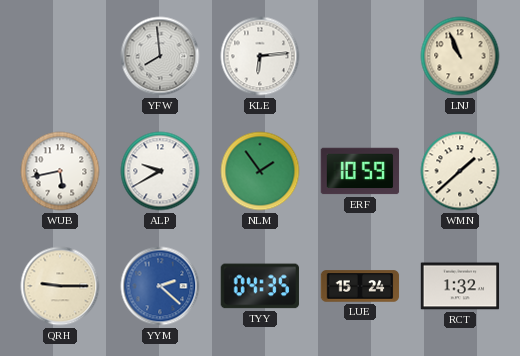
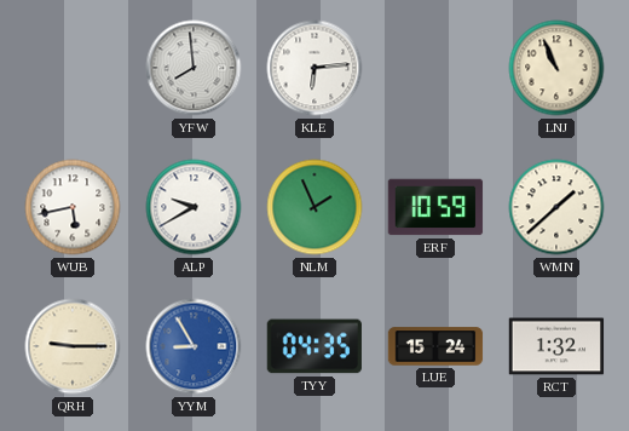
NLM: 1:54 -> 1:56 (314, 207)
YYM: 2:22 -> 8:55 (194, 346)
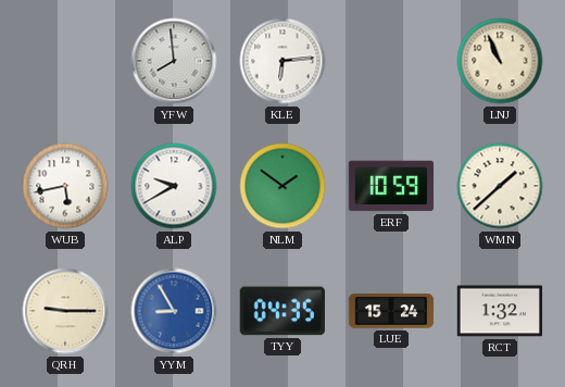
NLM: 1:56 -> 1:51 (282, 186)
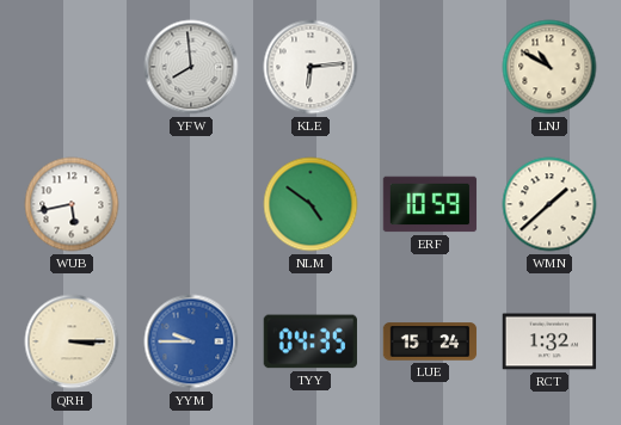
LNJ: 10:56 -> 10:50 (549, 67)
ALP: 9:40 -> none (174, 186)
NLM: 1:51 -> 4:51 (310, 204)
QRH: 9:15 -> 3:15 (72, 341)
YYM: 8:55 -> 9:45 (191, 341)
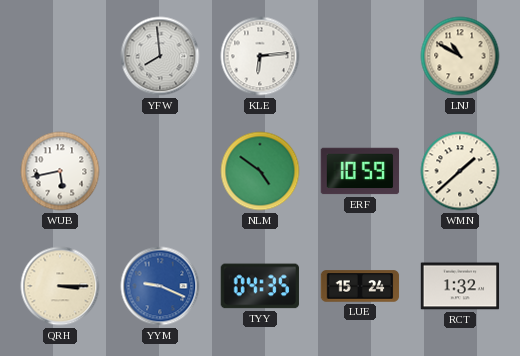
YYM: 9:45 -> 9:19 (160, 286)
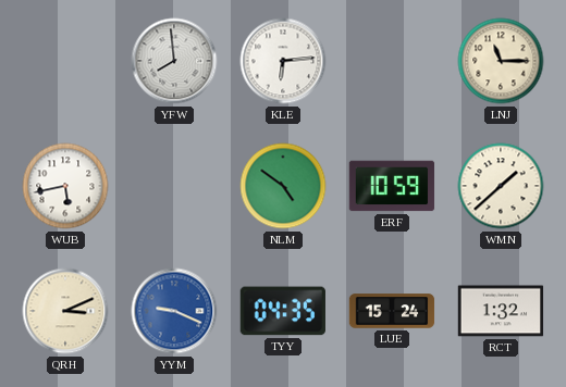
LNJ: 10:50 -> 11:15 (501, 61)
QRH: 3:15 -> 3:11 (65, 311)
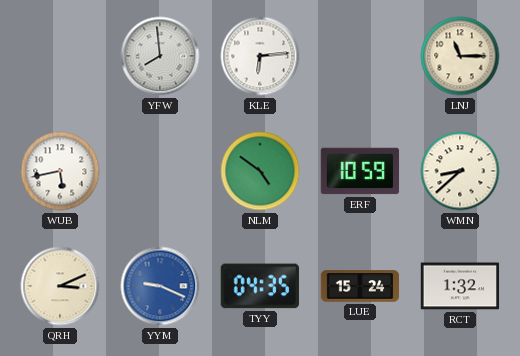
WMN: 1:38 -> 8:38 (460, 171)
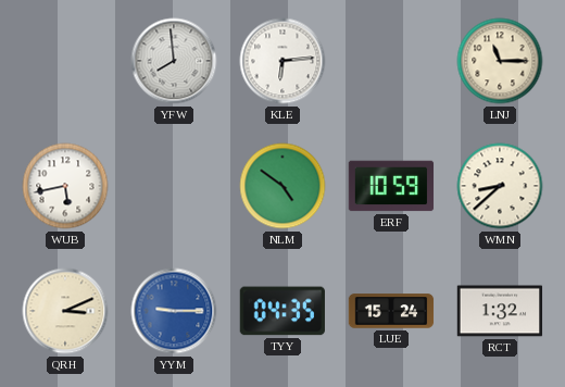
YYM: 9:19 -> 9:15 (174, 311)
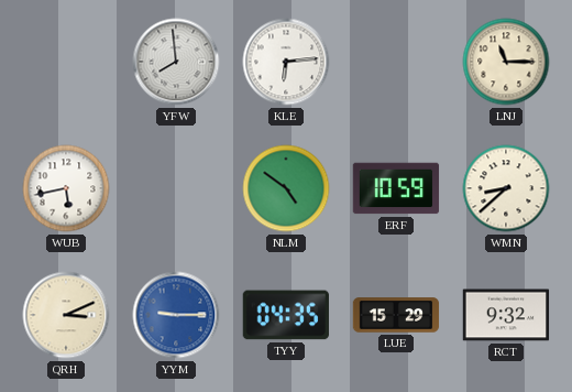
LUE: 15:24 -> 15:29 (396, 315)
RCT: 1:32 -> 9:32 (506, 315)
